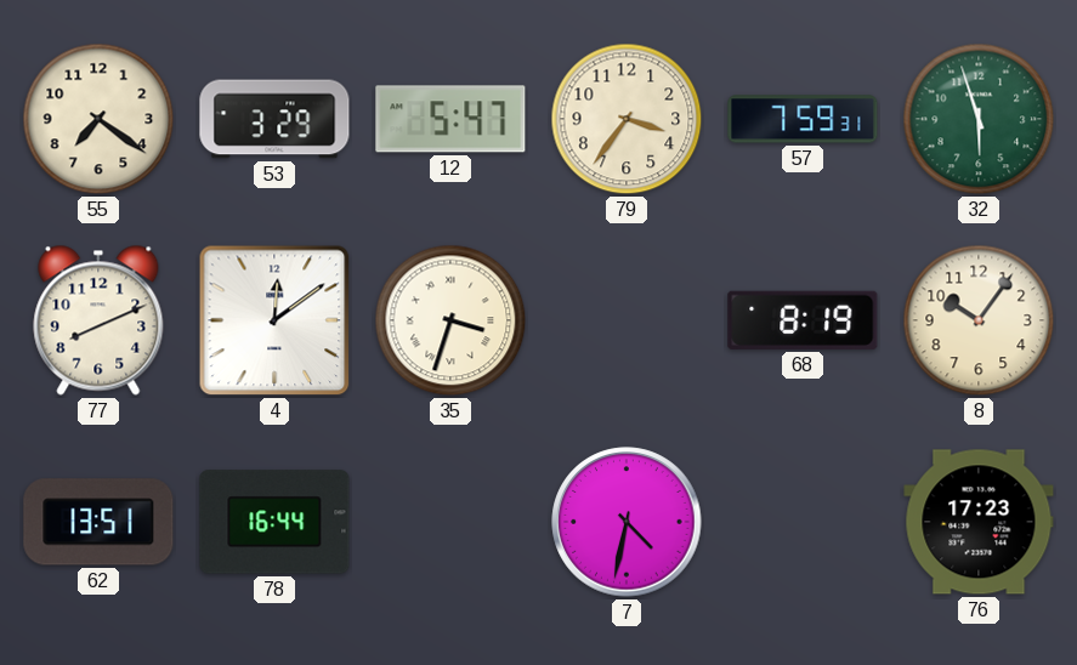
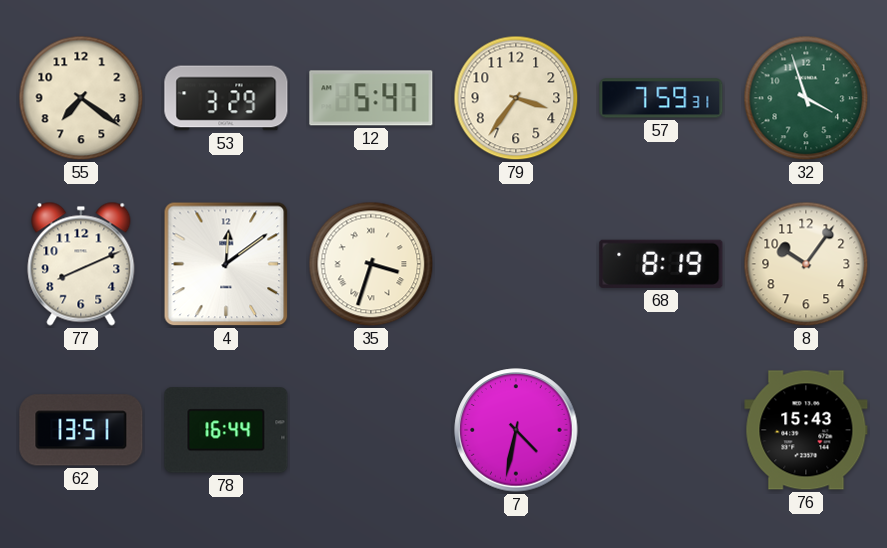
32: 5:57 -> 3:57 (806, 98)
76: 17:23 -> 15:43 (806, 430)
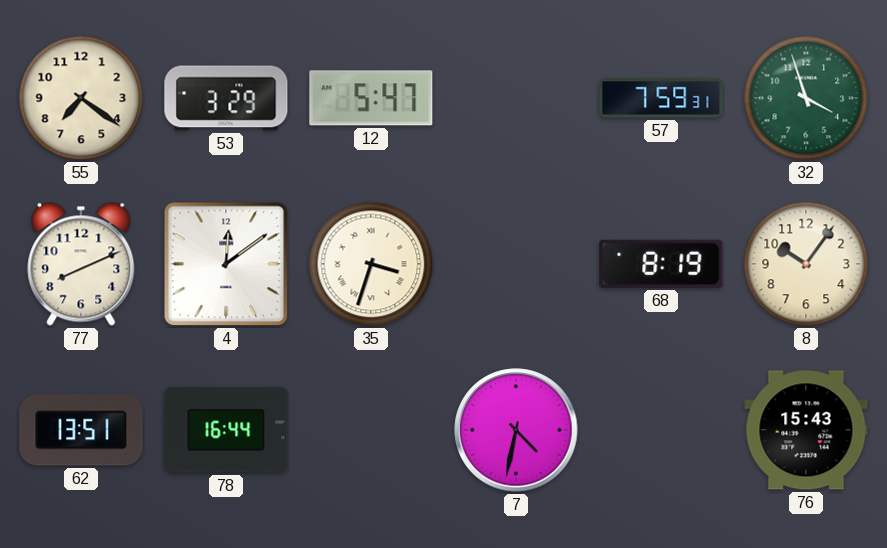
79: 3:36 -> none (516, 98)
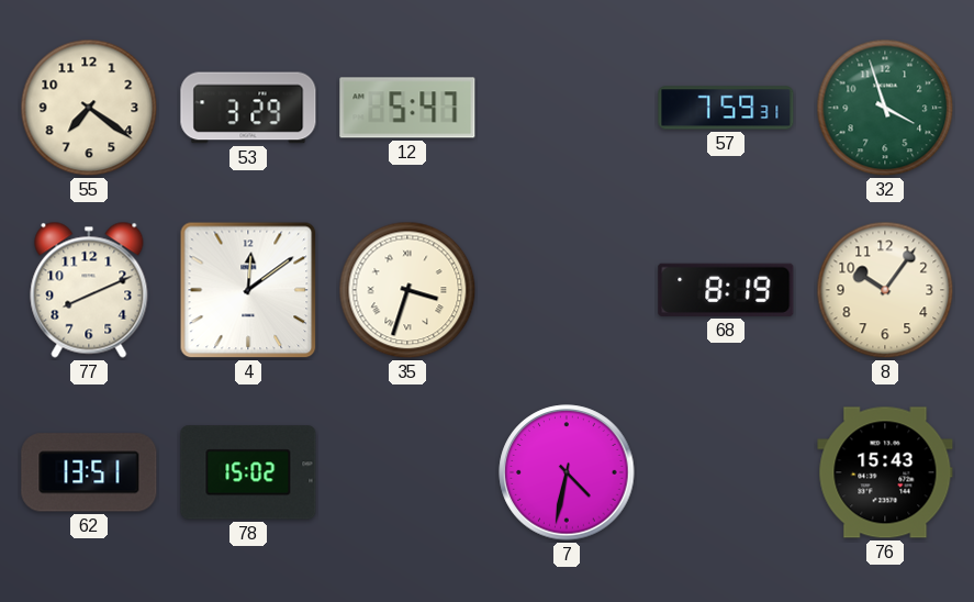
78: 16:44 -> 15:02 (248, 472)
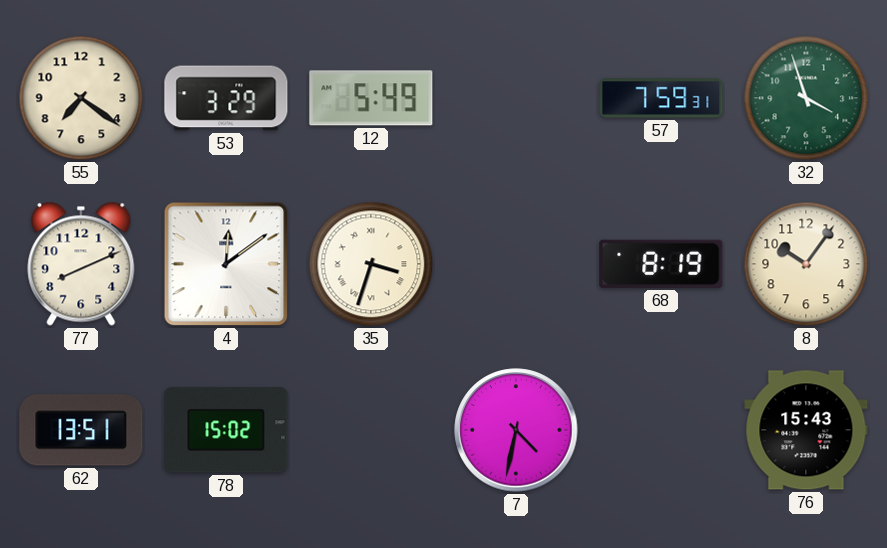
12: 5:47 -> 5:49 (371, 98)
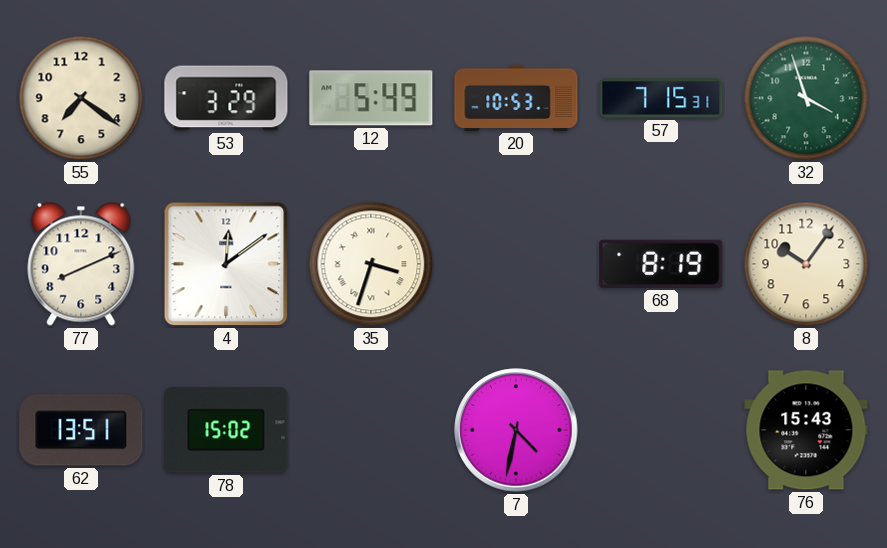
20: none -> 10:53 (516, 98)
57: 7:59 -> 7:15 (661, 98)
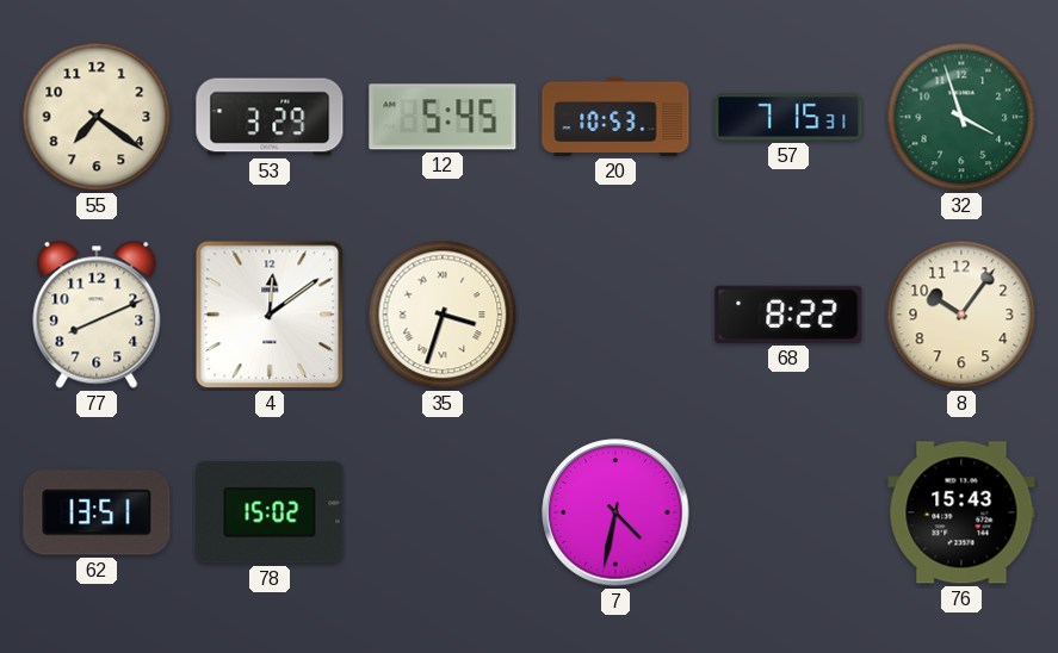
12: 5:49 -> 5:45 (443, 117)
68: 8:19 -> 8:22 (788, 315)
